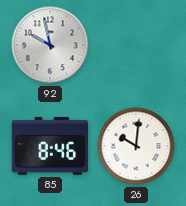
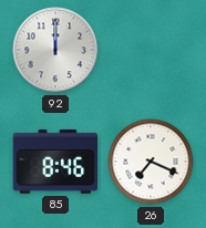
92: 9:58 -> 12:00 (55, 50)
26: 10:01 -> 7:19 (151, 162)
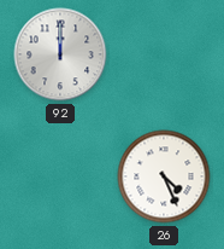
85: 8:46 -> none (55, 162)
26: 7:19 -> 4:26 (164, 176)
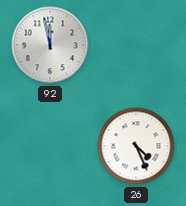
92: 12:00 -> 11:58 (50, 45)
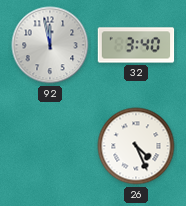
32: none -> 3:40 (136, 45)
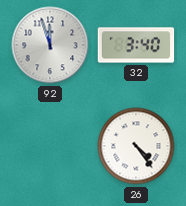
92: 11:58 -> 11:57 (50, 45)
26: 4:26 -> 4:24 (136, 146)
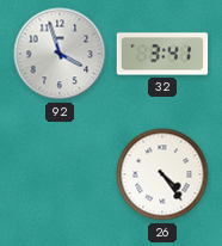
92: 11:57 -> 3:57 (60, 54)
32: 3:40 -> 3:41 (162, 54)
